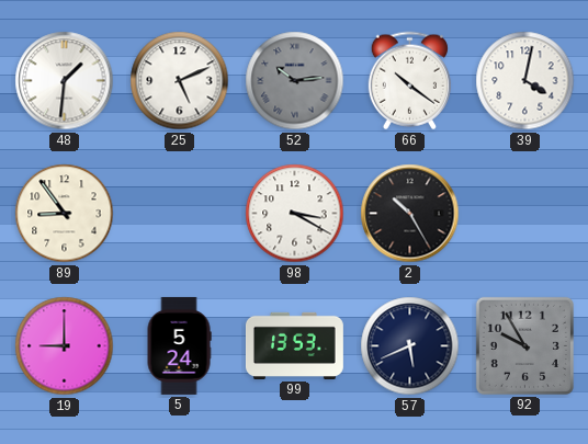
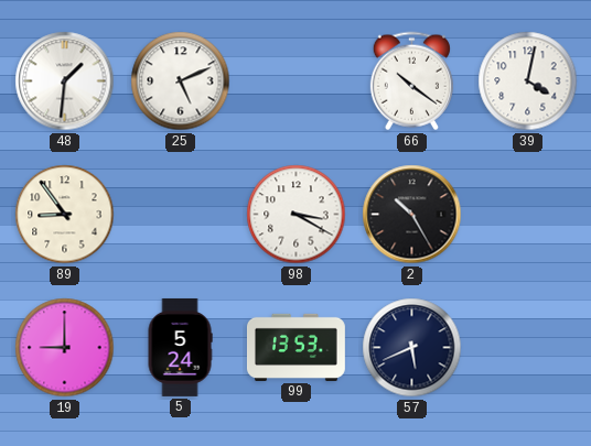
52: 10:14 -> none (295, 81)
92: 9:55 -> none (524, 345)
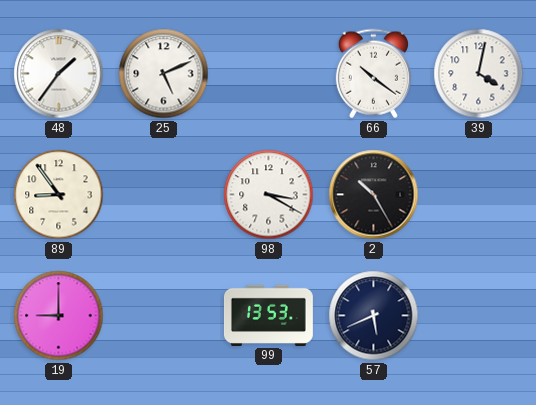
48: 1:31 -> 1:36 (59, 74)
5: 5:24 -> none (180, 347)
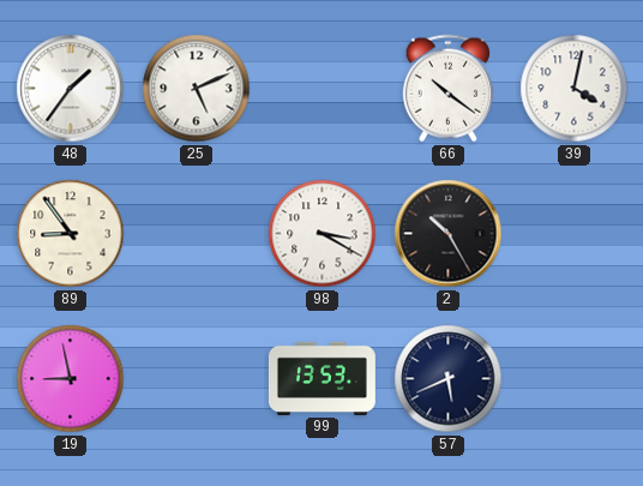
19: 9:00 -> 8:58 (71, 379)
